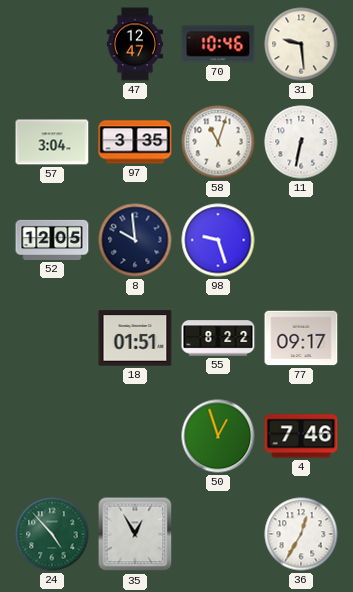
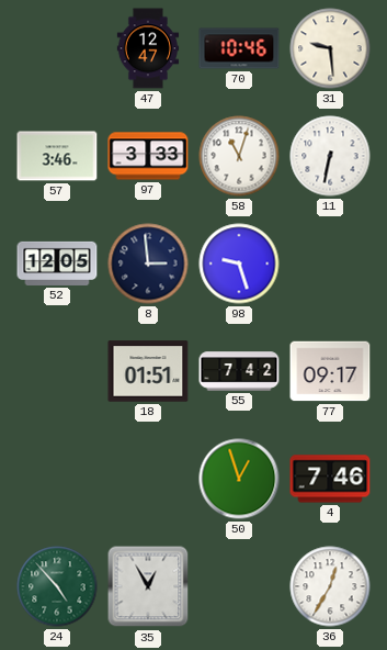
57: 3:04 -> 3:46 (57, 156)
97: 3:35 -> 3:33 (148, 156)
8: 9:59 -> 2:59 (148, 264)
55: 8:22 -> 7:42 (239, 371)
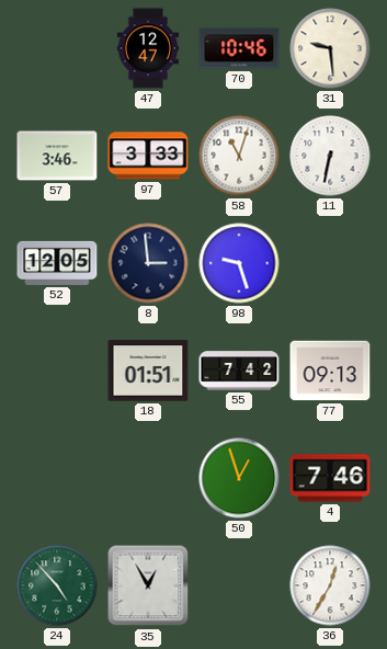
77: 09:17 -> 09:13 (330, 371)
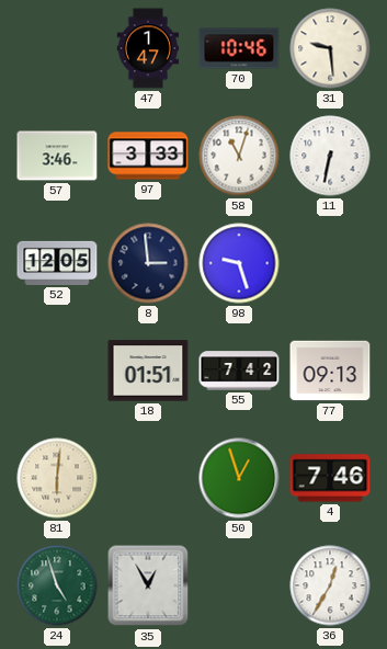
47: 12:47 -> 1:47 (148, 48)
81: none -> 6:01 (57, 478)
24: 4:53 -> 4:57 (57, 585)
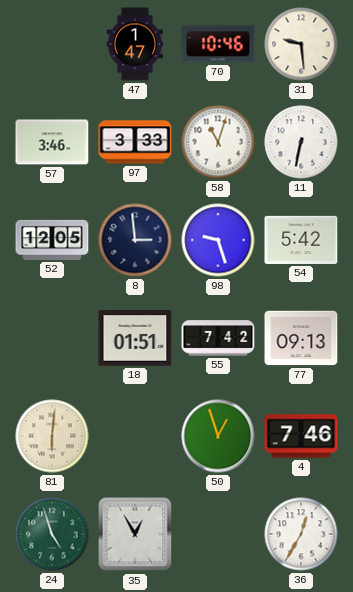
54: none -> 5:42 (301, 240)
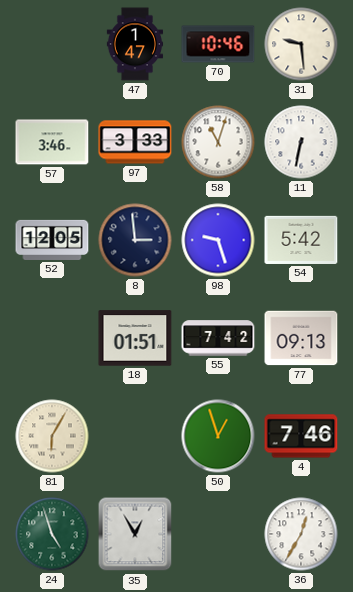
81: 6:01 -> 6:05 (52, 436)
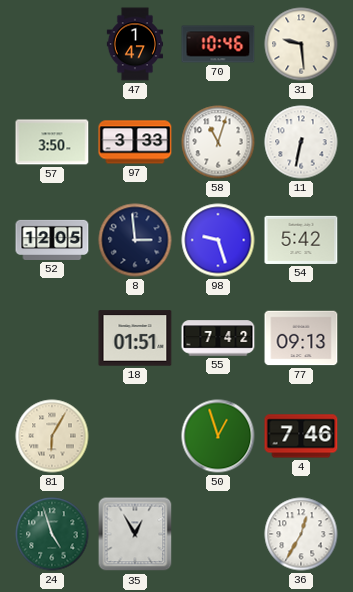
57: 3:46 -> 3:50 (52, 142)
